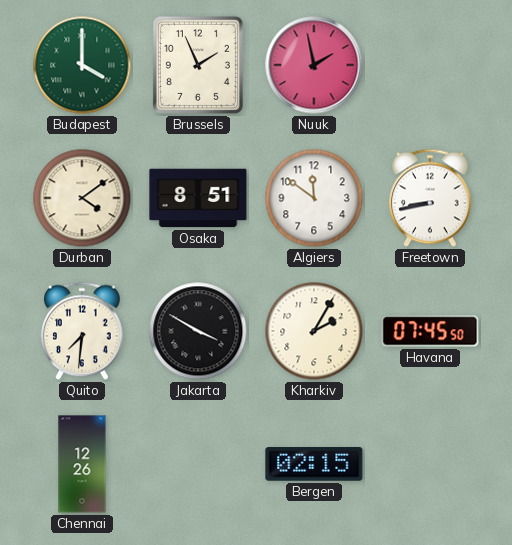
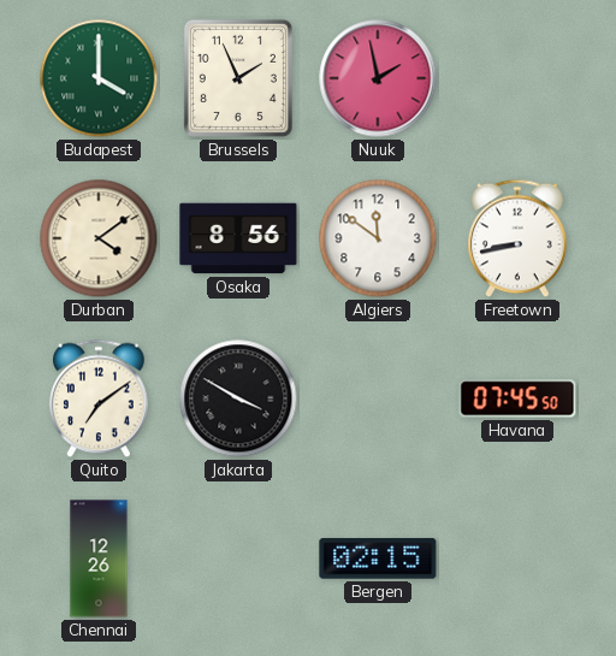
Osaka: 8:51 -> 8:56 (238, 238)
Quito: 7:31 -> 7:09 (100, 398)
Kharkiv: 2:05 -> none (314, 331)
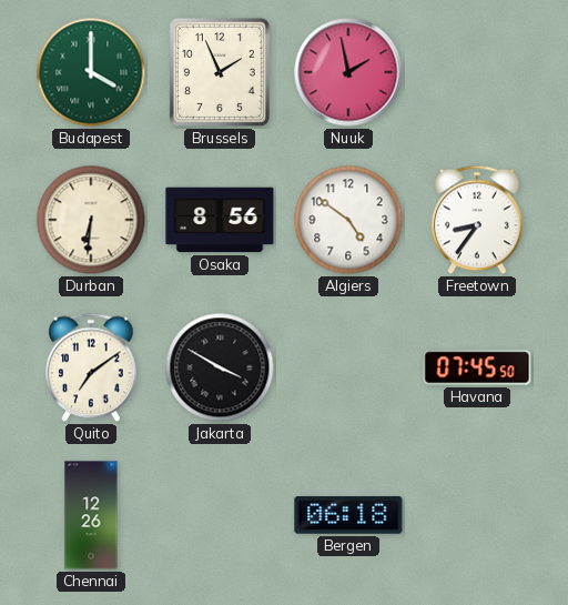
Durban: 4:09 -> 6:31 (91, 220)
Algiers: 11:51 -> 4:51 (348, 220)
Freetown: 8:43 -> 8:36 (478, 220)
Bergen: 02:15 -> 06:18 (348, 515)
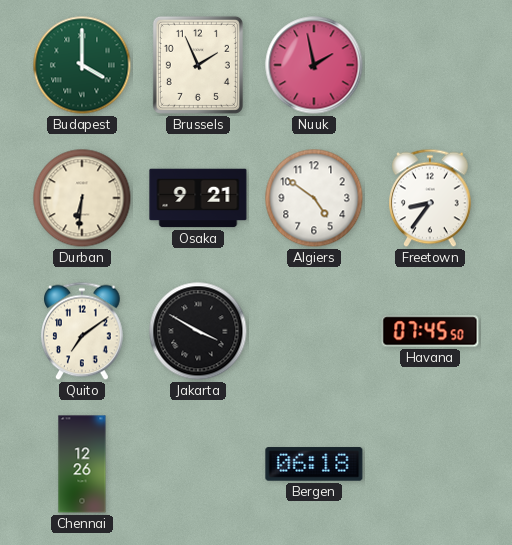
Osaka: 8:56 -> 9:21 (198, 198)
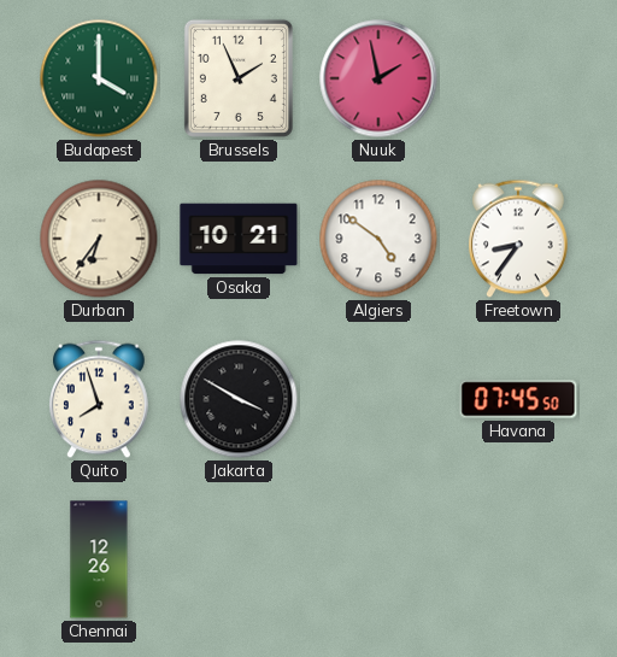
Durban: 6:31 -> 6:36 (99, 239)
Osaka: 9:21 -> 10:21 (239, 239)
Quito: 7:09 -> 7:57 (100, 399)
Bergen: 06:18 -> none (314, 464)
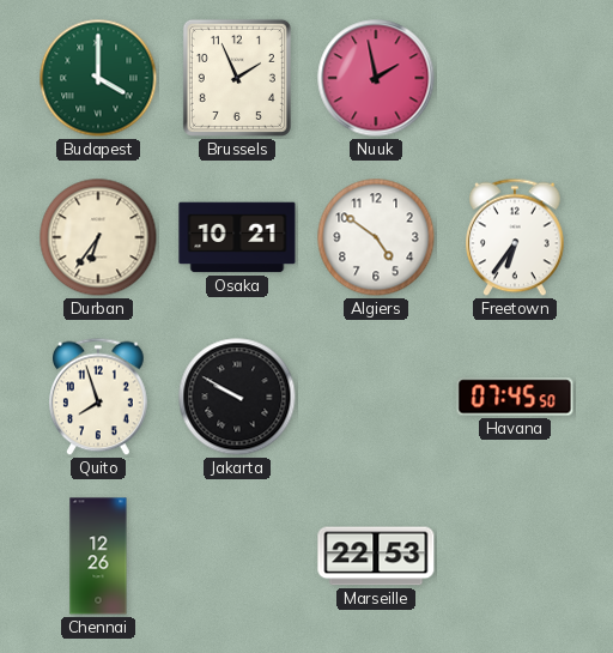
Freetown: 8:36 -> 6:36 (516, 237)
Jakarta: 3:50 -> 9:50 (237, 397)
Marseille: none -> 22:53 (376, 556)
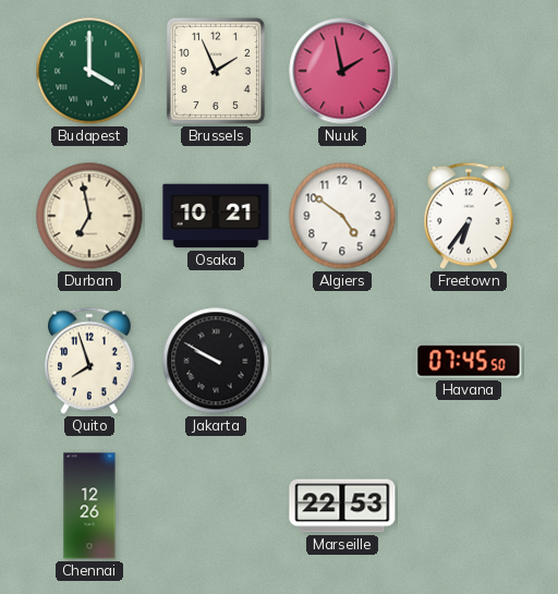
Durban: 6:36 -> 6:58 (89, 216)
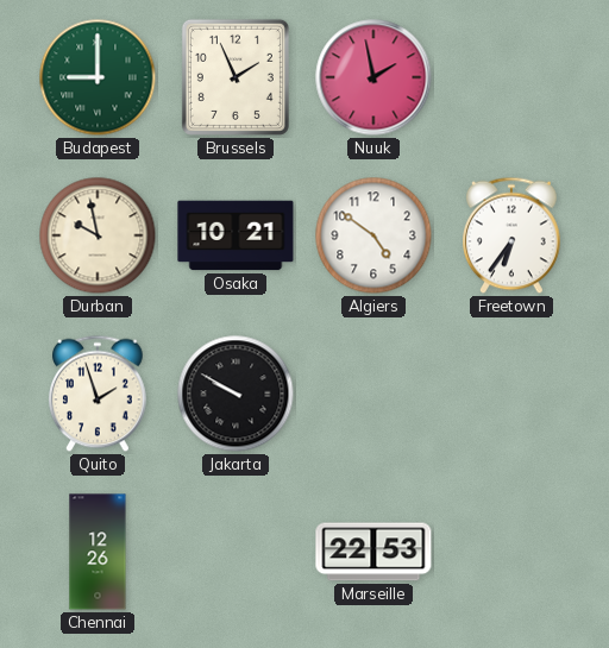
Budapest: 4:00 -> 9:00 (98, 77)
Durban: 6:58 -> 9:58 (98, 235)
Quito: 7:57 -> 1:57 (99, 394)
Havana: 07:45 -> none (469, 361)
